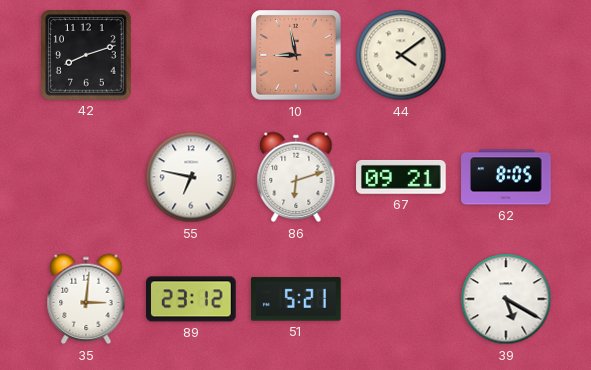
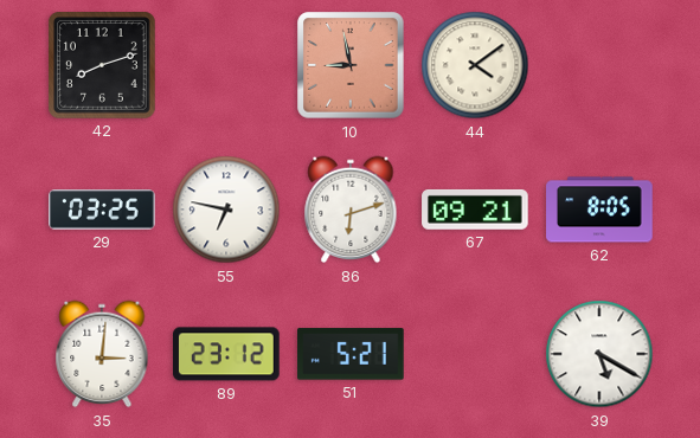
29: none -> 03:25 (102, 210)
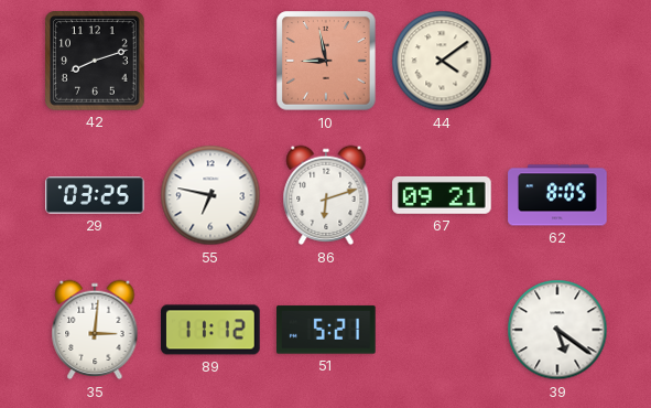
89: 23:12 -> 11:12 (211, 330)
39: 5:20 -> 5:21 (557, 330)
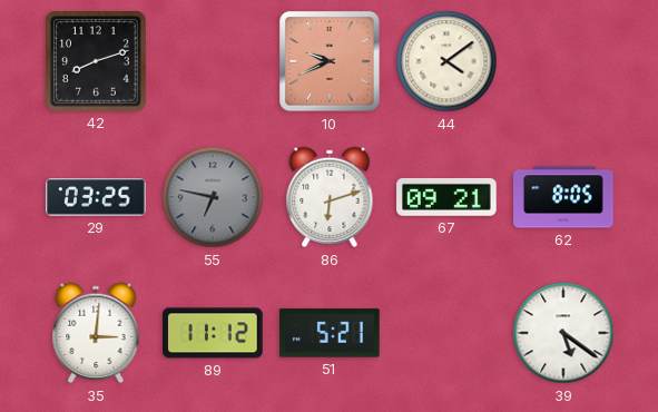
10: 8:58 -> 9:41 (330, 61)
55 dial: white -> grey (213, 197)
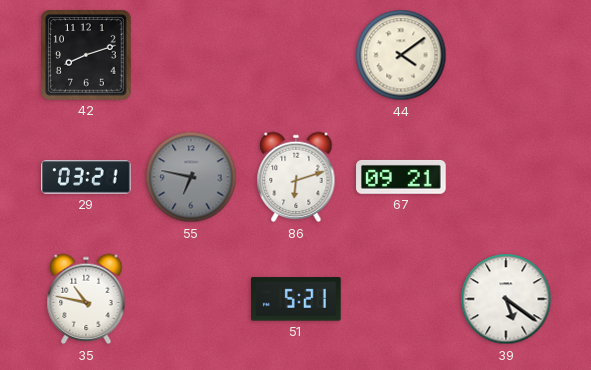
10: 9:41 -> none (330, 61)
29: 03:25 -> 03:21 (86, 177)
62: 8:05 -> none (563, 197)
35: 3:01 -> 10:47 (86, 299)
89: 11:12 -> none (214, 333)
